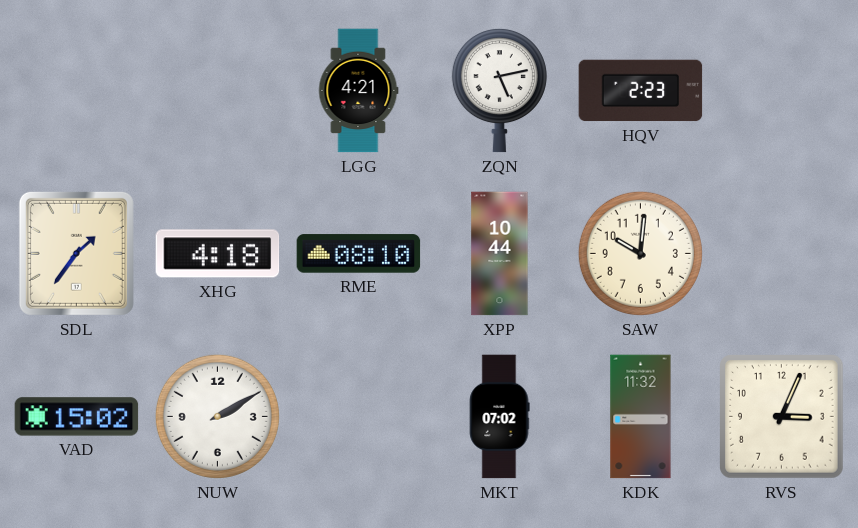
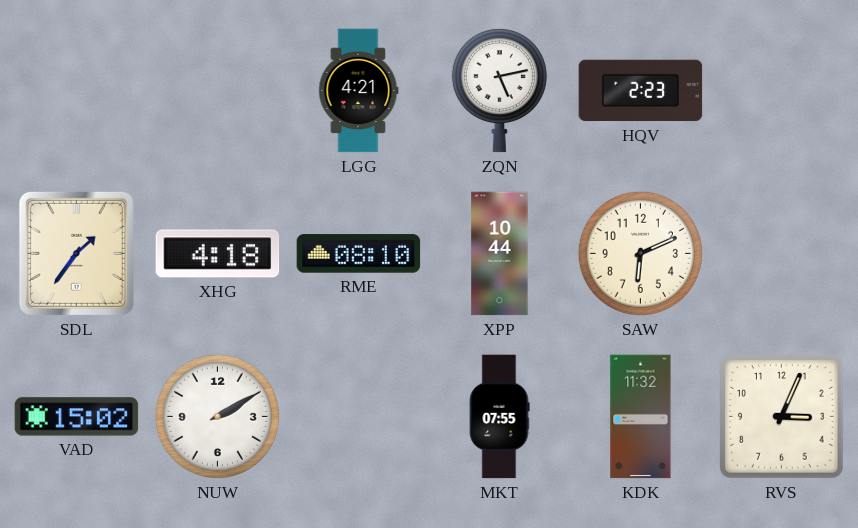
SAW: 10:01 -> 6:11 (640, 253)
MKT: 07:02 -> 07:55 (499, 417)
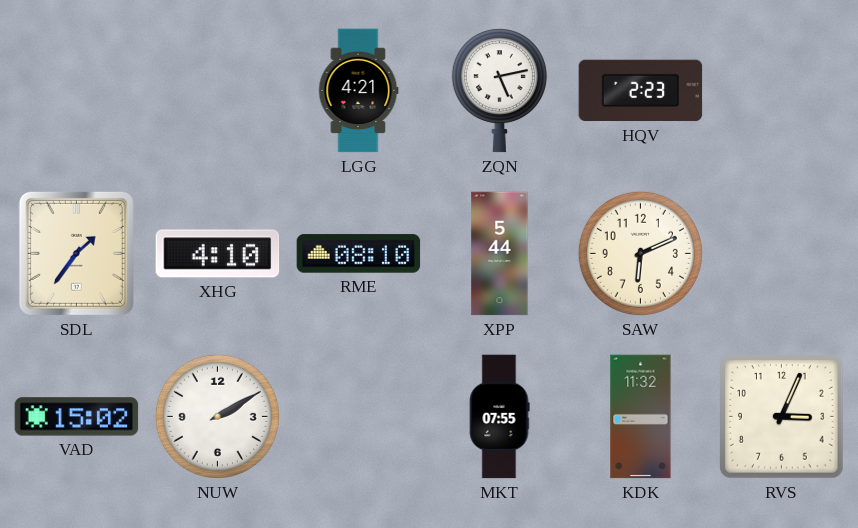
XHG: 4:18 -> 4:10 (218, 254)
XPP: 10:44 -> 5:44 (500, 254)
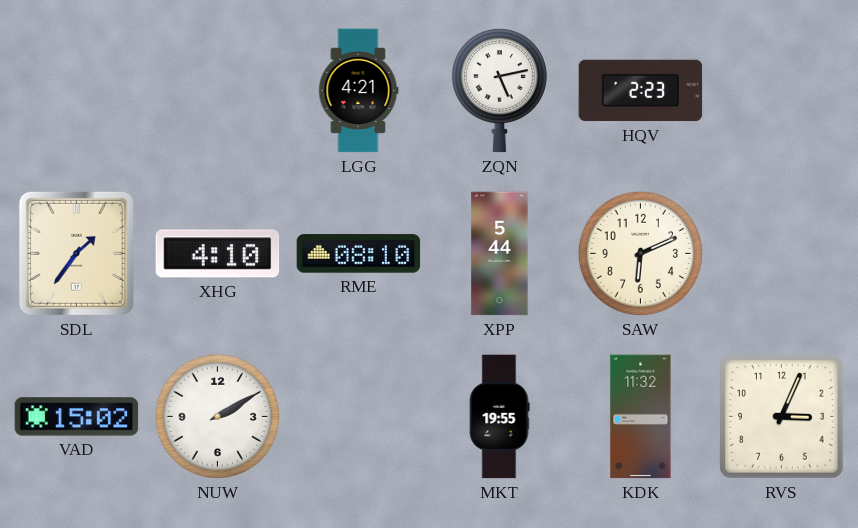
MKT: 07:55 -> 19:55 (499, 417)
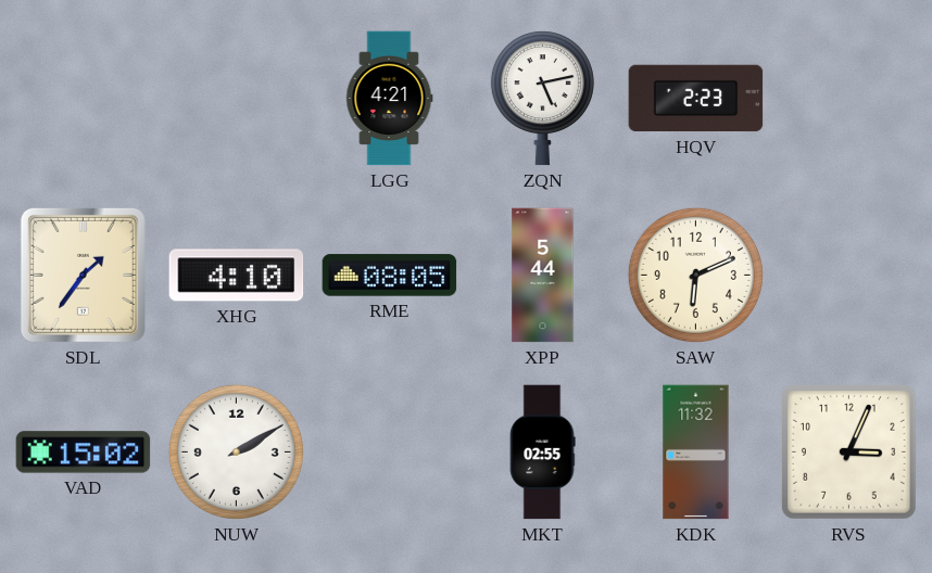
RME: 08:10 -> 08:05 (390, 276)
MKT: 19:55 -> 02:55 (542, 453)
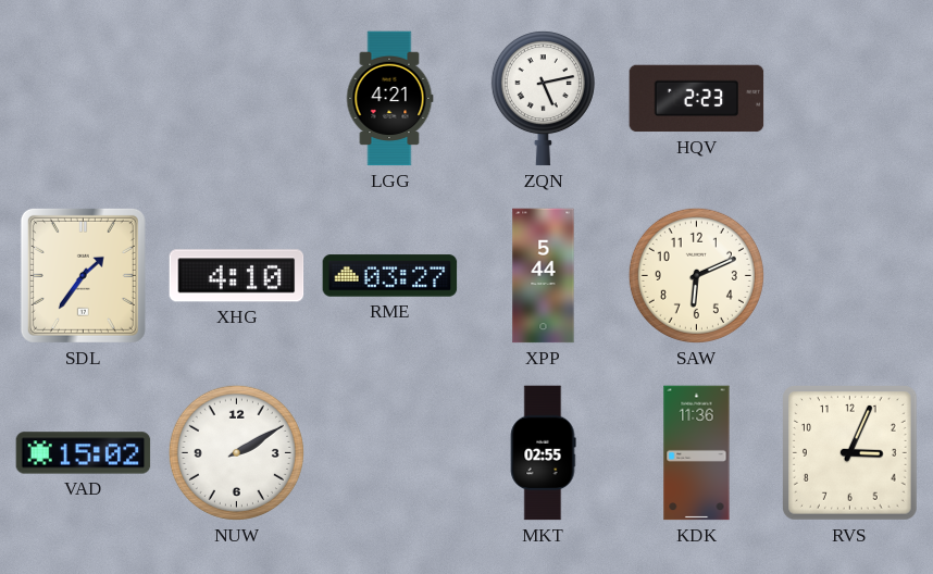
RME: 08:05 -> 03:27 (390, 276)
KDK: 11:32 -> 11:36 (697, 453)
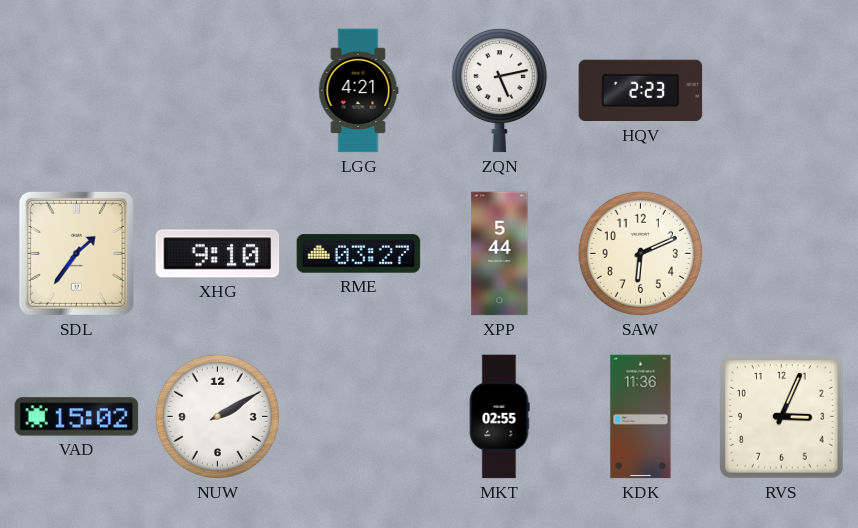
XHG: 4:10 -> 9:10 (218, 254)
